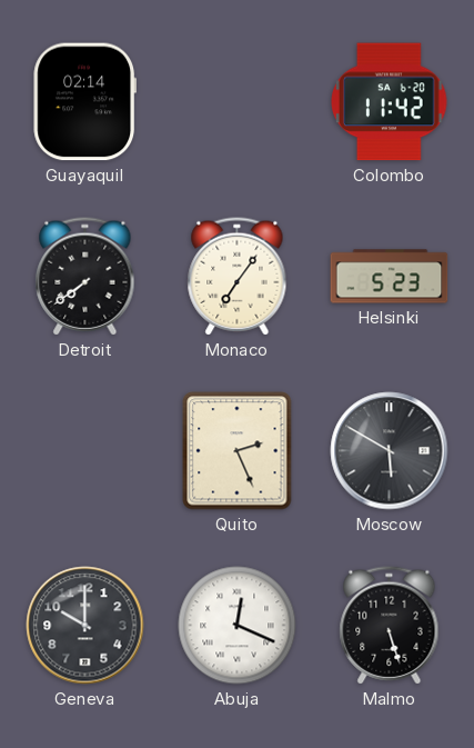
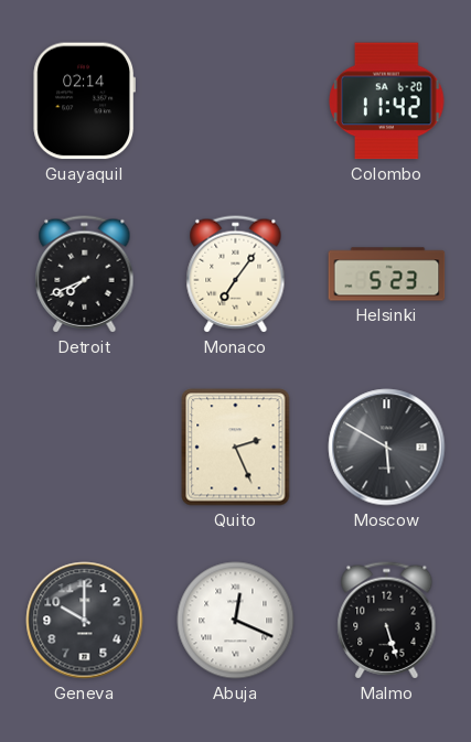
Detroit: 7:39 -> 7:41 (85, 275)
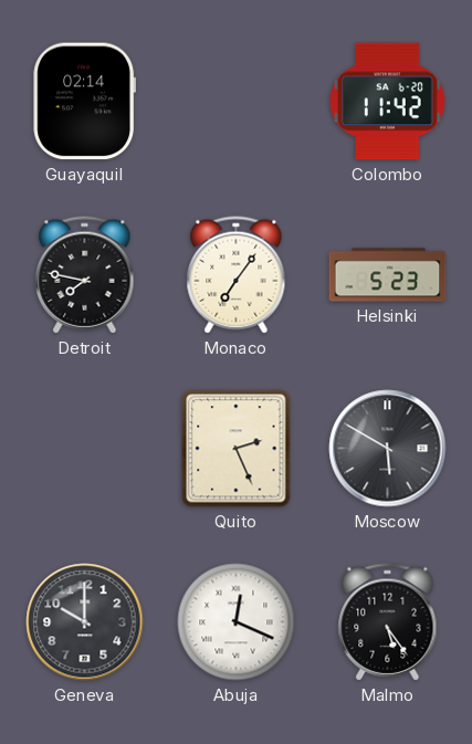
Detroit: 7:41 -> 7:47 (85, 275)
Malmo: 5:27 -> 5:24 (388, 622)
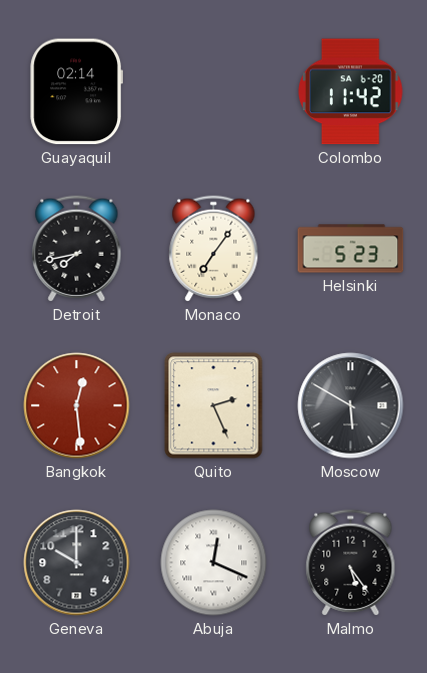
Detroit: 7:47 -> 7:43 (77, 249)
Bangkok: none -> 12:29 (77, 406)
